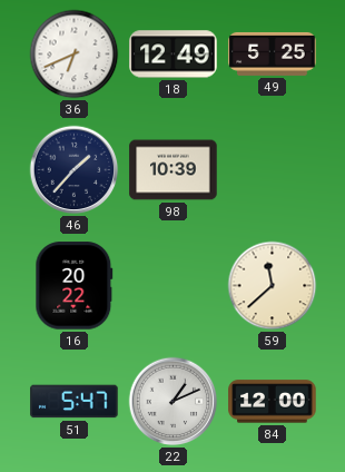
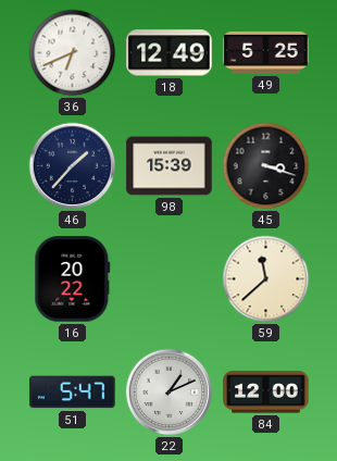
98: 10:39 -> 15:39 (170, 166)
45: none -> 3:18 (266, 166)
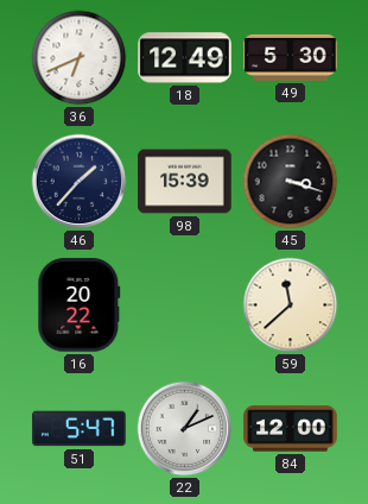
49: 5:25 -> 5:30 (291, 57)
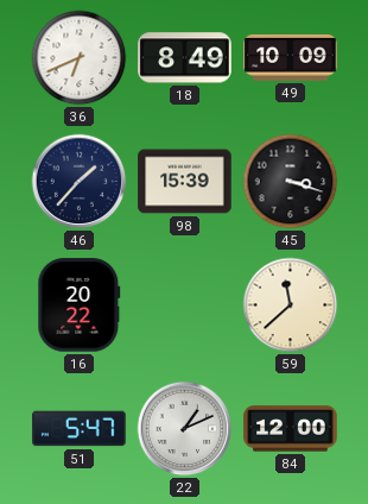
18: 12:49 -> 8:49 (185, 58)
49: 5:30 -> 10:09 (291, 57)
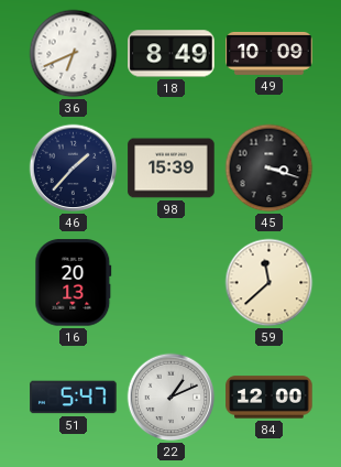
16: 20:22 -> 20:13 (74, 283)
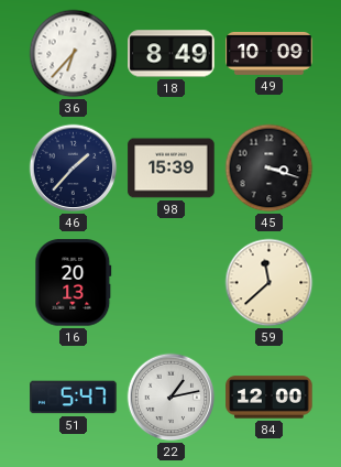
36: 6:41 -> 6:37 (74, 54)
22: 1:11 -> 1:13 (172, 398)
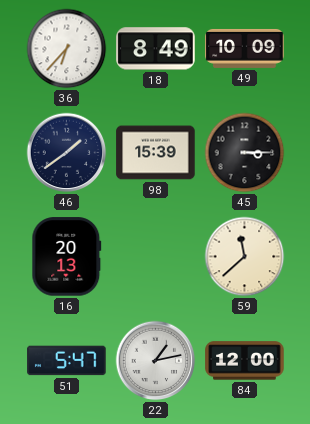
46: 1:37 -> 1:39 (67, 153)
45: 3:18 -> 3:15 (245, 153)
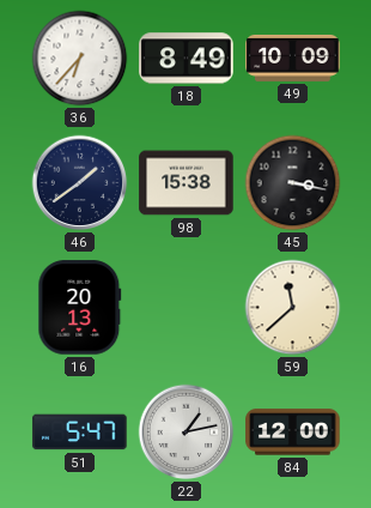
98: 15:39 -> 15:38 (187, 183)
45: 3:15 -> 3:17 (293, 183)
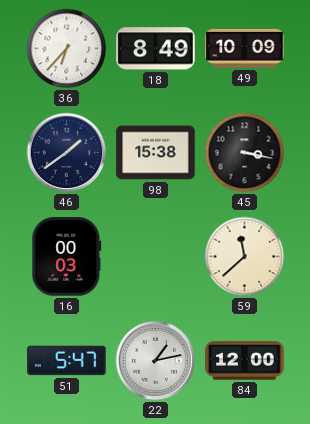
16: 20:13 -> 00:03 (67, 257)
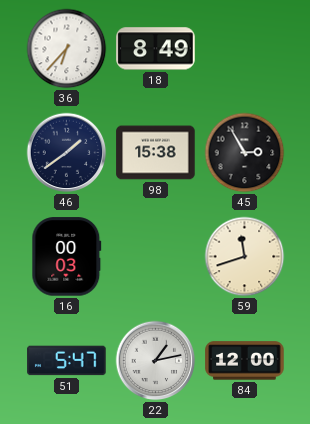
49: 10:09 -> none (245, 48)
45: 3:17 -> 2:55 (245, 153)
59: 11:38 -> 11:42 (245, 257)
